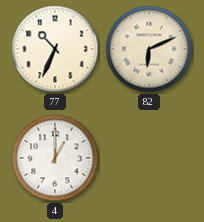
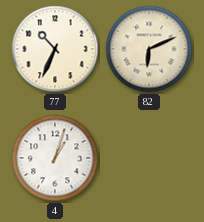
4: 1:00 -> 1:03 (55, 158)
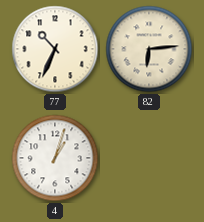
82: 6:11 -> 6:14 (149, 49)
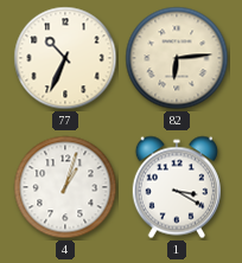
1: none -> 3:20 (176, 187)
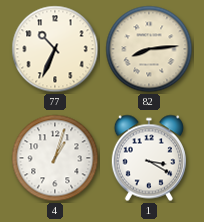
82: 6:14 -> 8:14 (149, 49)
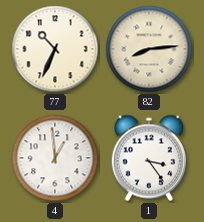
4: 1:03 -> 12:59 (55, 158)
1: 3:20 -> 3:24 (148, 158)
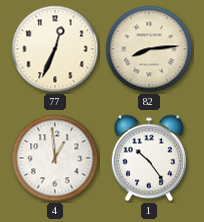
77: 10:34 -> 12:34 (55, 49)
1: 3:24 -> 10:24 (148, 158)
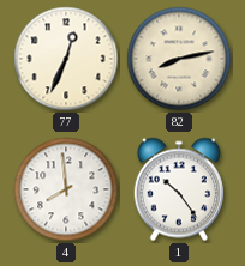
82: 8:14 -> 8:13 (179, 59)
4: 12:59 -> 7:59 (66, 189)
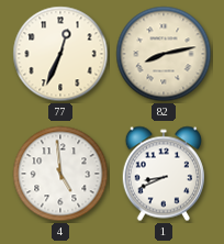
4: 7:59 -> 4:59 (60, 174)
1: 10:24 -> 8:41 (163, 174)
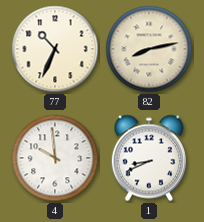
77: 12:34 -> 10:34 (55, 49)
4: 4:59 -> 9:59 (55, 158)
